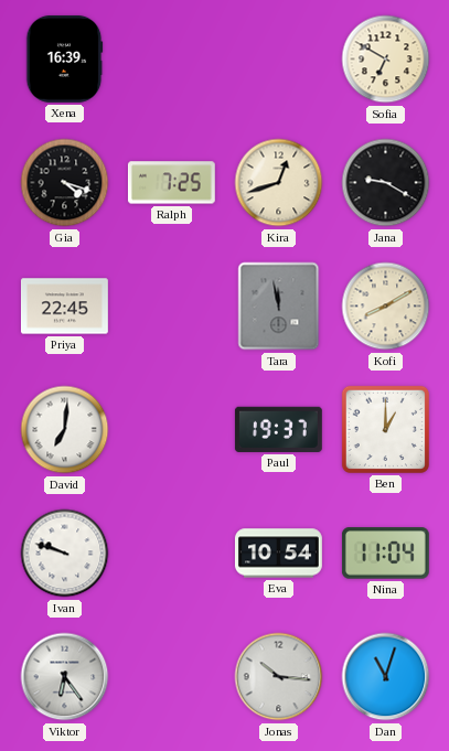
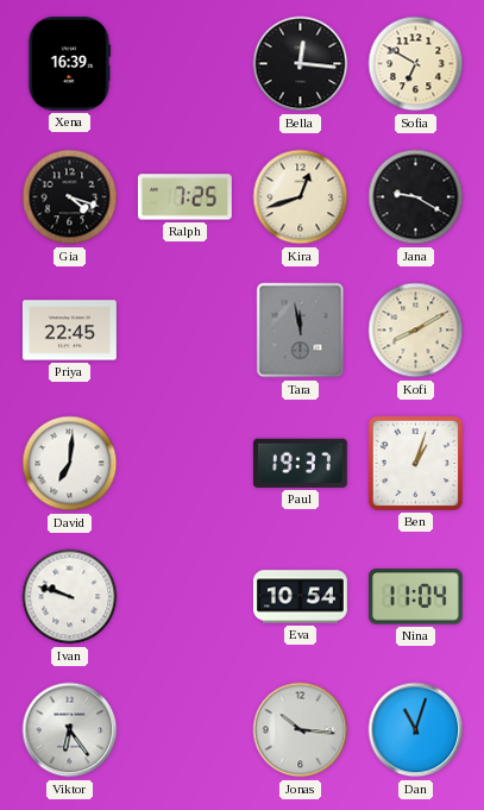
Bella: none -> 12:16 (301, 64)
Ben: 1:00 -> 1:03 (415, 463)
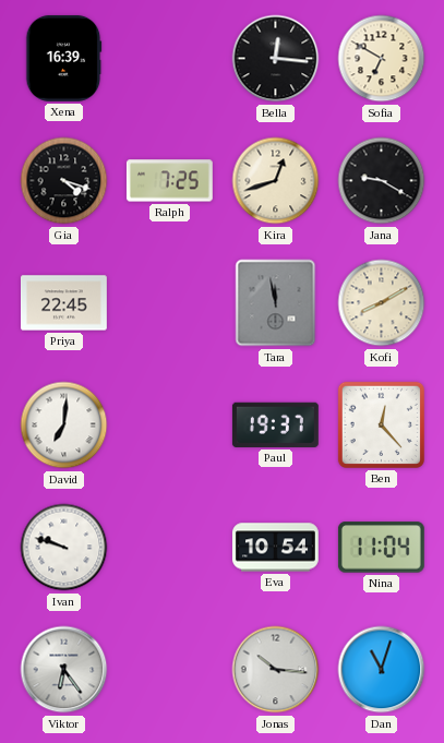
Ben: 1:03 -> 12:23 (381, 424)
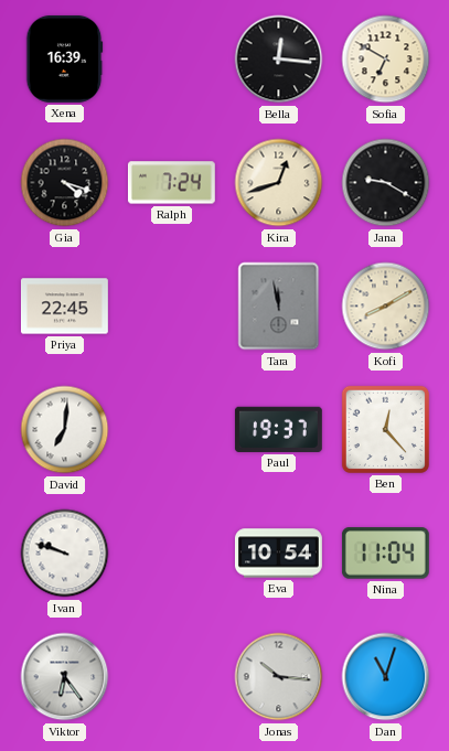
Ralph: 7:25 -> 7:24 (171, 183)
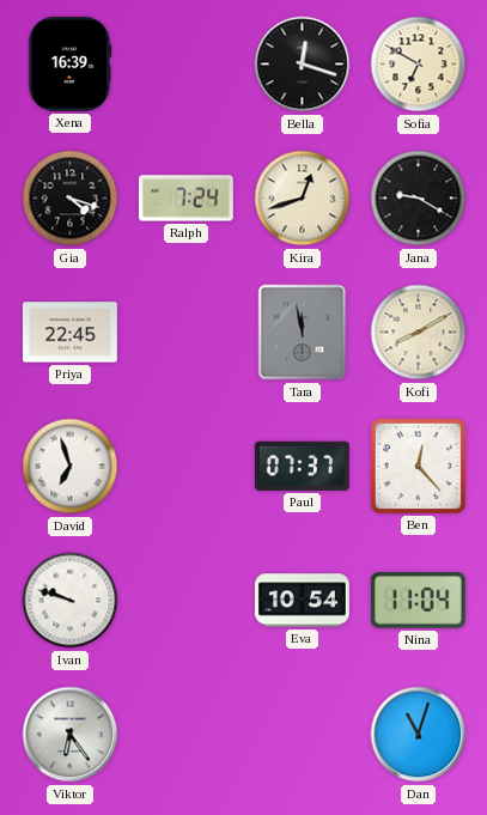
Bella: 12:16 -> 12:18 (303, 65)
David: 7:01 -> 6:57 (71, 467)
Paul: 19:37 -> 07:37 (302, 466)
Jonas: 10:16 -> none (279, 677)
